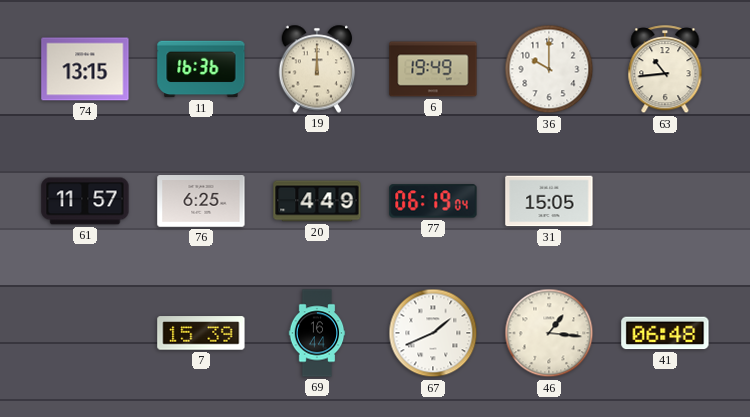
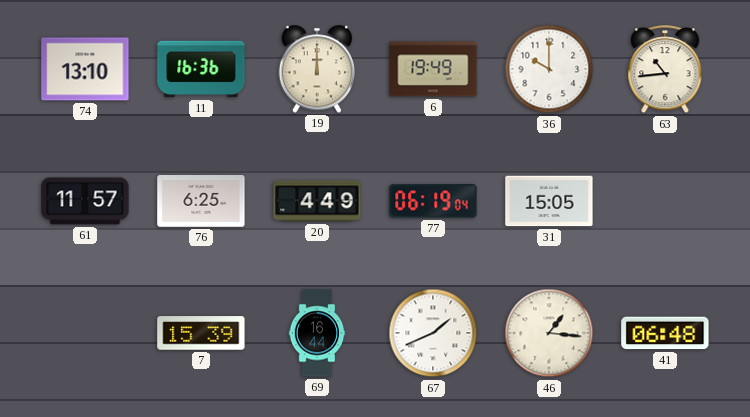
74: 13:15 -> 13:10 (85, 69)
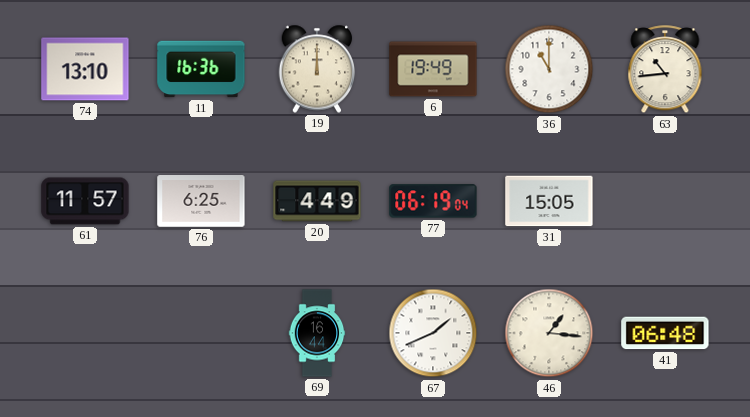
36: 10:00 -> 11:00 (549, 69)
7: 15:39 -> none (201, 333)
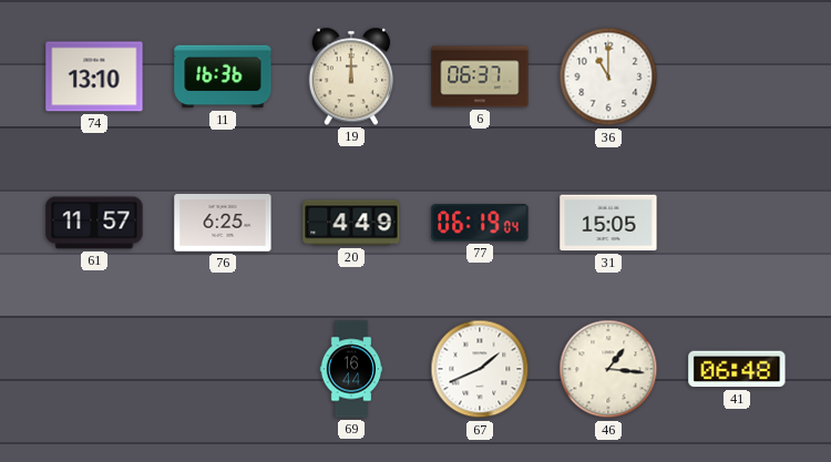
6: 19:49 -> 06:37 (480, 76)
63: 10:44 -> none (665, 70)
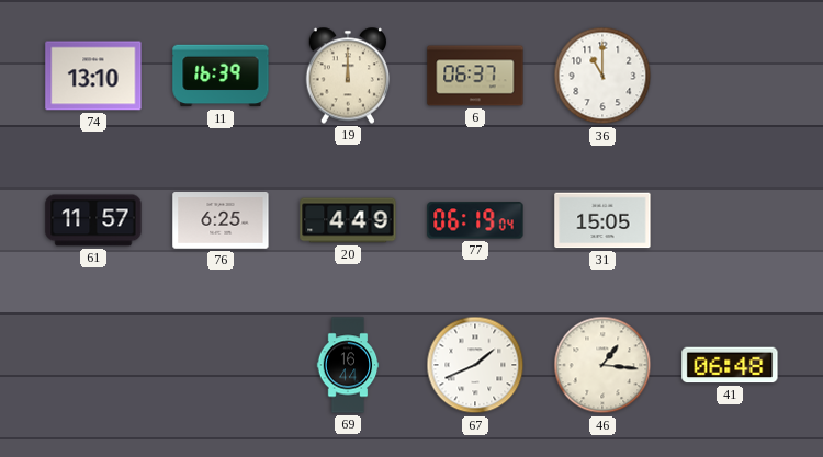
11: 16:36 -> 16:39 (221, 76)
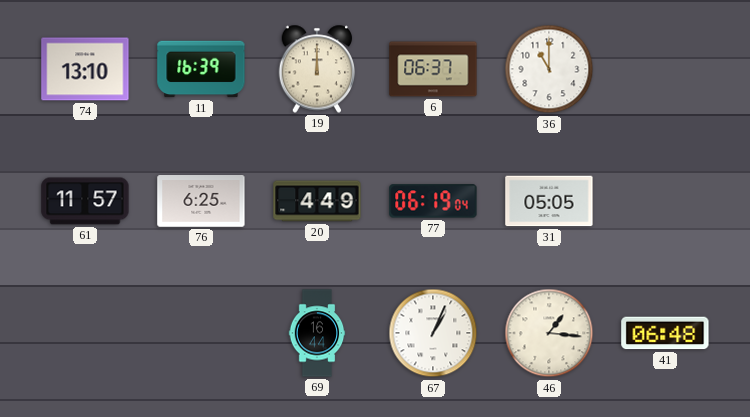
31: 15:05 -> 05:05 (549, 201)
67: 1:41 -> 1:04 (433, 333)
